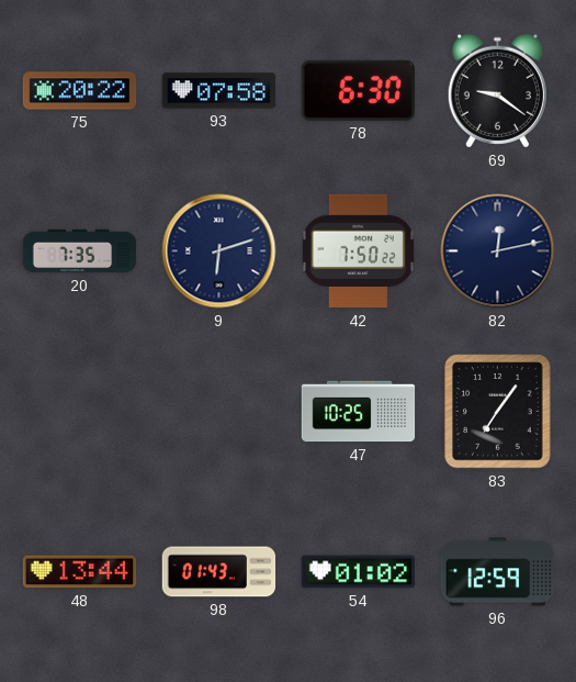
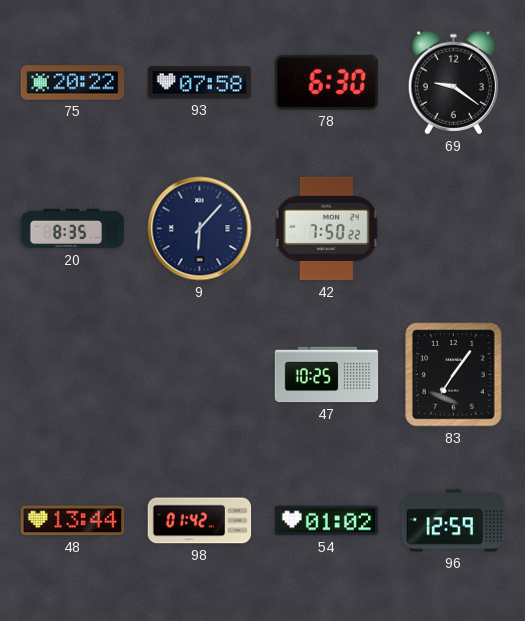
20: 7:35 -> 8:35 (73, 229)
9: 6:12 -> 6:07 (200, 229)
82: 12:13 -> none (498, 251)
98: 01:43 -> 01:42 (200, 521)
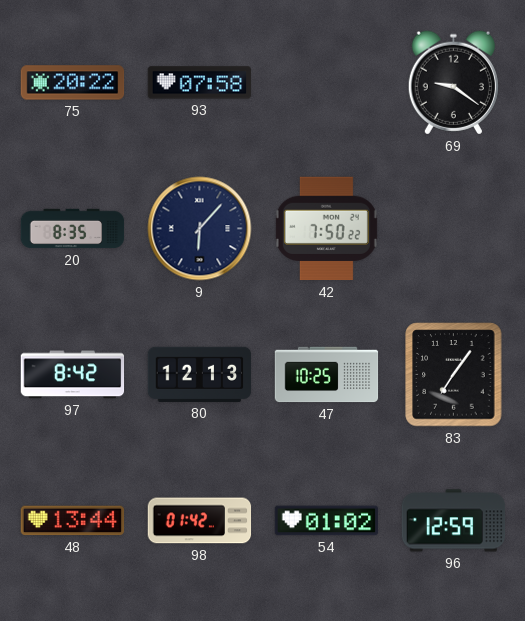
78: 6:30 -> none (326, 82)
97: none -> 8:42 (73, 375)
80: none -> 12:13 (200, 374)
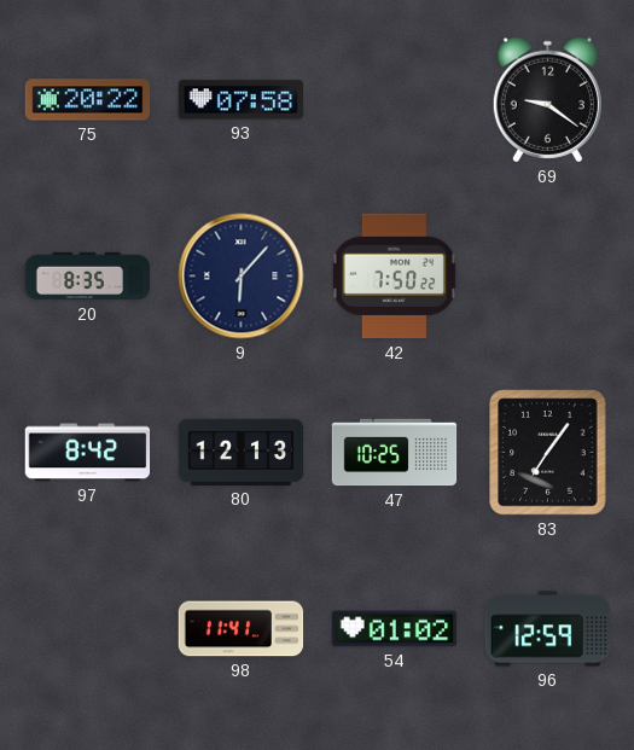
48: 13:44 -> none (73, 521)
98: 01:42 -> 11:41 (242, 629)
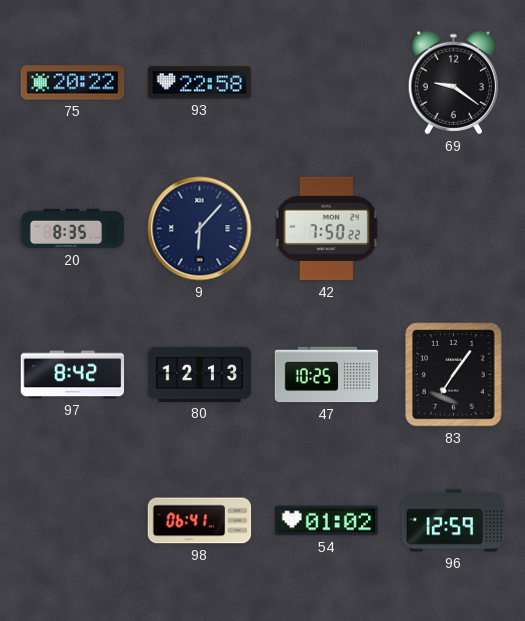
93: 07:58 -> 22:58 (200, 83)
98: 11:41 -> 06:41 (200, 521)
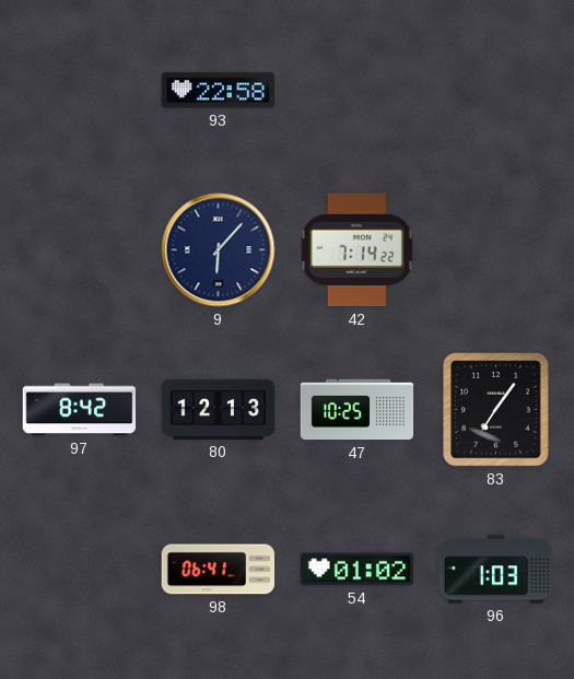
75: 20:22 -> none (73, 83)
69: 9:21 -> none (453, 83)
20: 8:35 -> none (73, 229)
42: 7:50 -> 7:14 (356, 250)
96: 12:59 -> 1:03 (496, 570)
